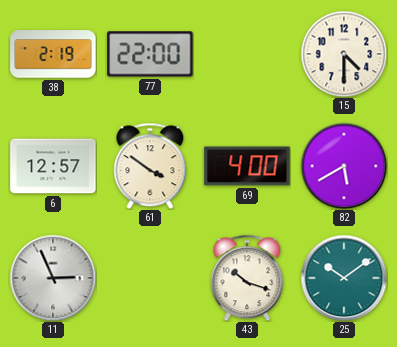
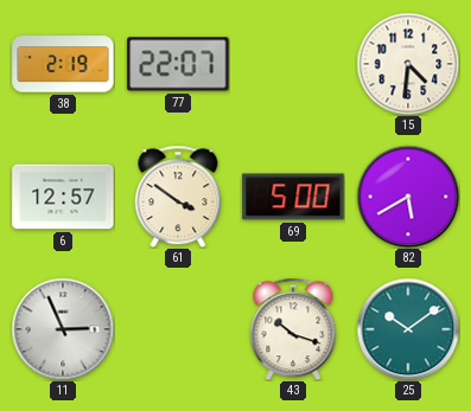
77: 22:00 -> 22:07 (178, 64)
15: 4:30 -> 4:31 (408, 64)
69: 4:00 -> 5:00 (293, 197)
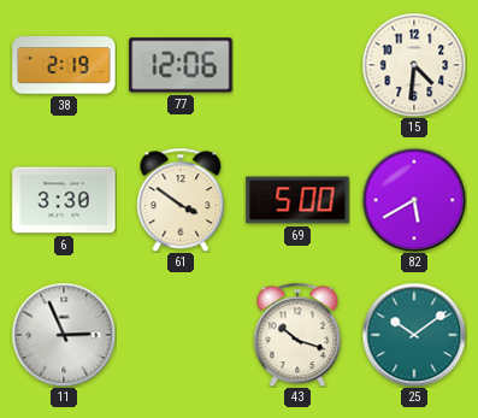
77: 22:07 -> 12:06 (181, 65)
6: 12:57 -> 3:30 (64, 200)
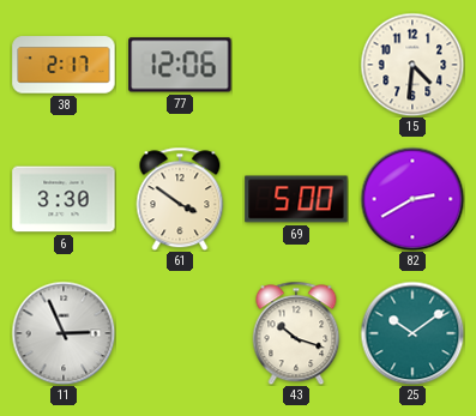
38: 2:19 -> 2:17 (64, 65)
82: 5:40 -> 2:40 (412, 199)
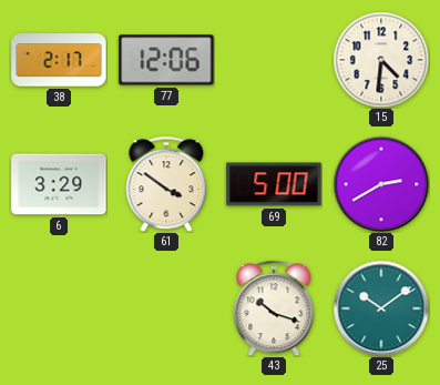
6: 3:30 -> 3:29 (59, 184)
11: 2:56 -> none (64, 333)
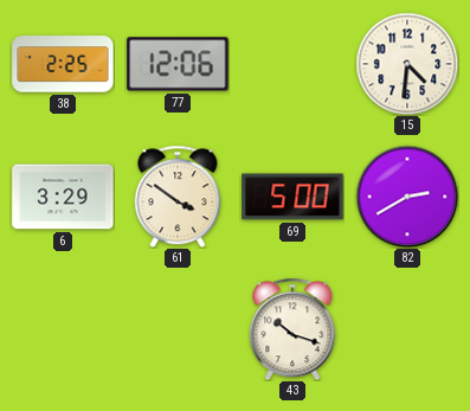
38: 2:17 -> 2:25 (63, 64)
25: 10:09 -> none (381, 308)
